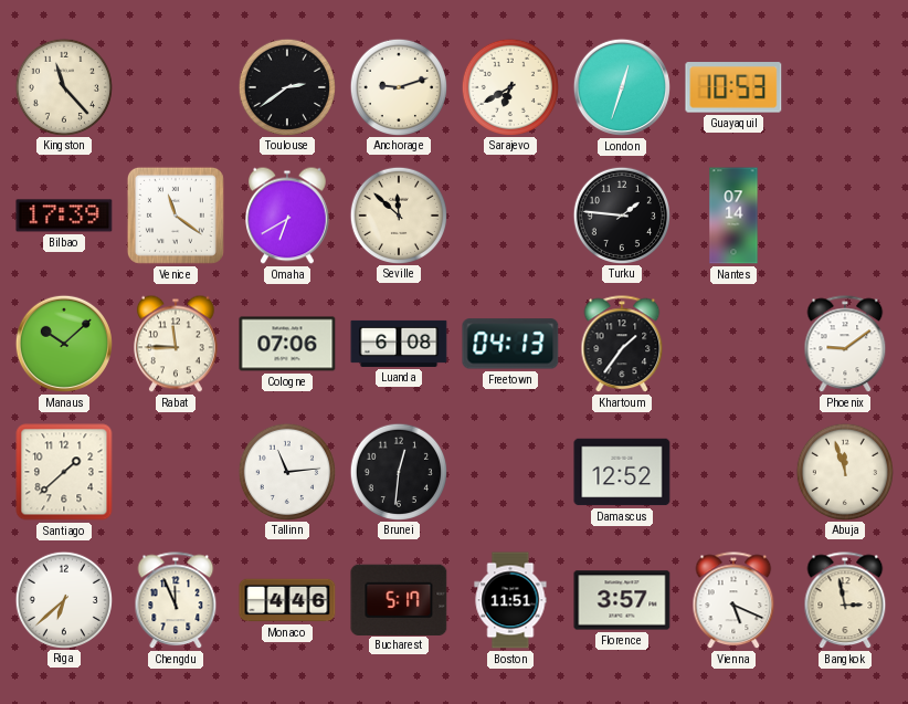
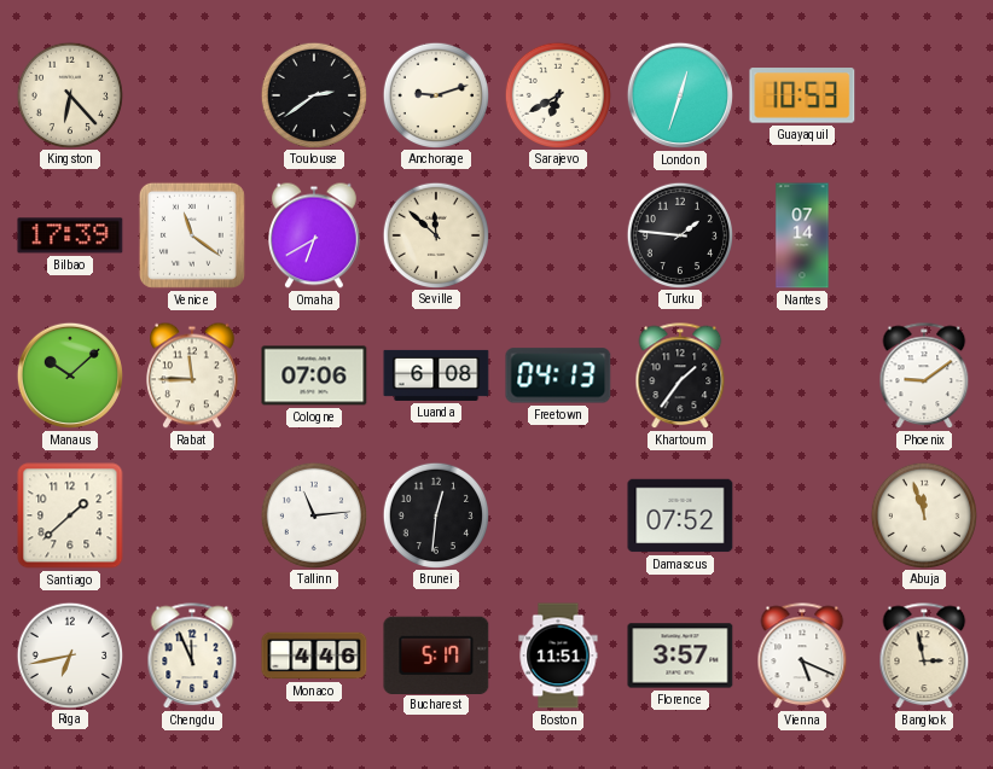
Kingston: 11:23 -> 6:23 (69, 94)
Damascus: 12:52 -> 07:52 (680, 515)
Riga: 6:38 -> 6:43 (69, 654)
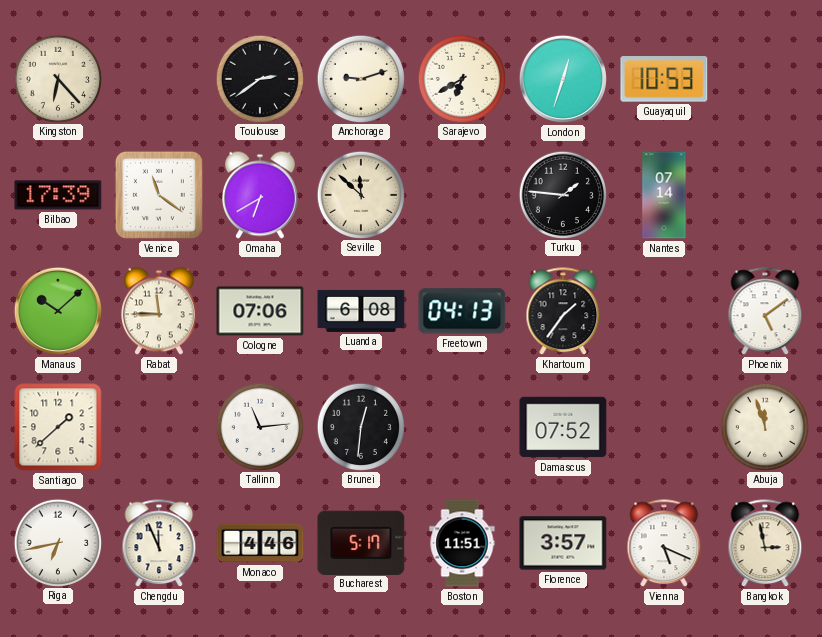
Phoenix: 9:09 -> 5:09 (765, 312)
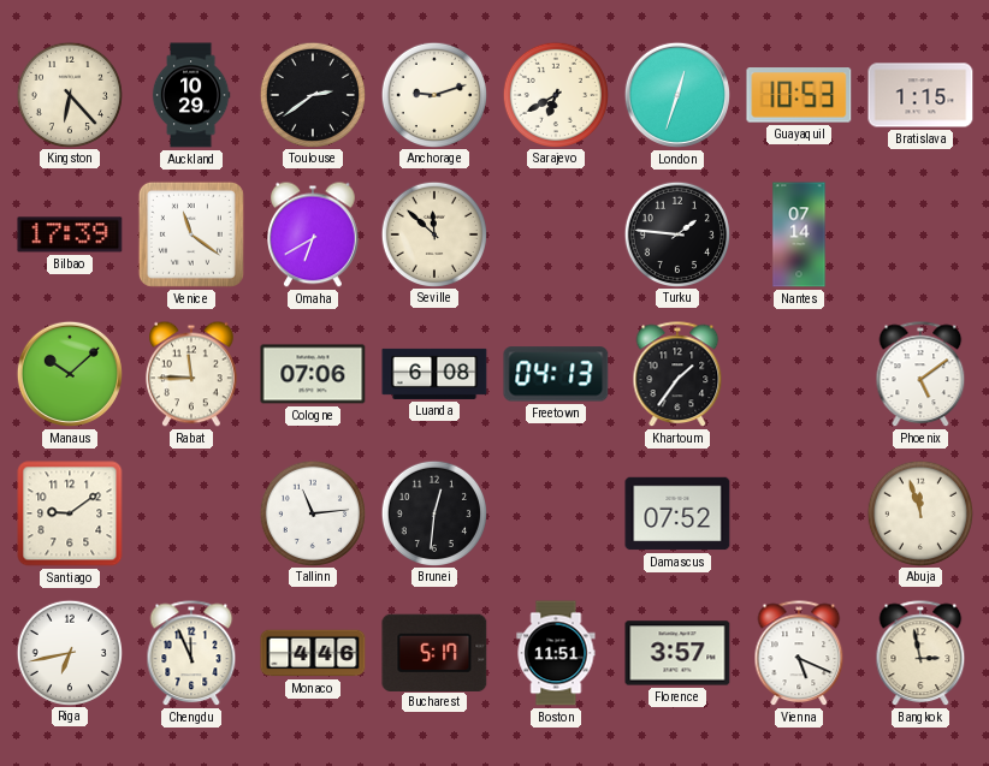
Auckland: none -> 10:29 (191, 95)
Bratislava: none -> 1:15 (920, 95)
Santiago: 1:38 -> 9:09 (70, 513)
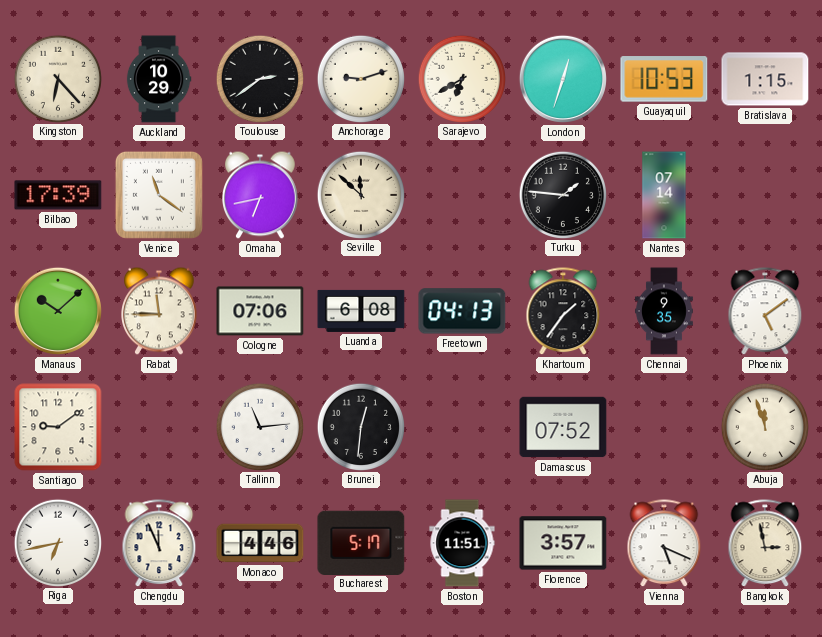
Omaha: 6:40 -> 6:43 (261, 195)
Chennai: none -> 9:35 (664, 311)
